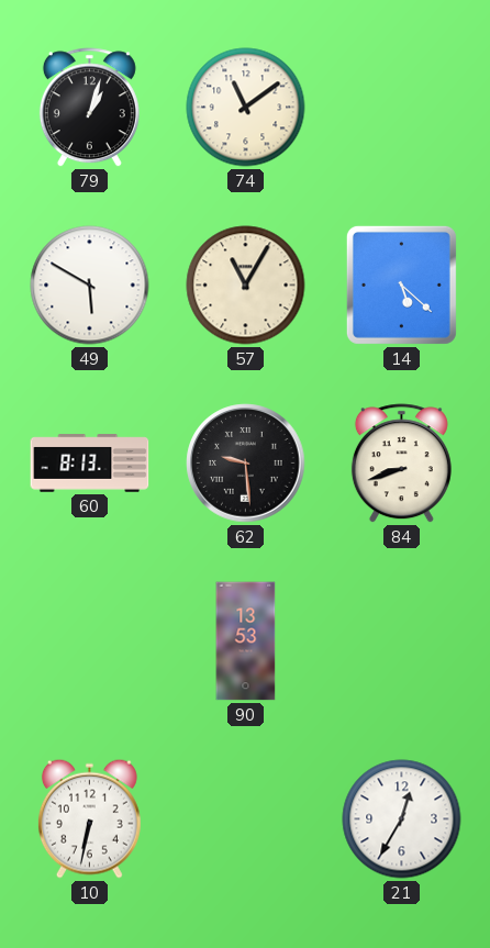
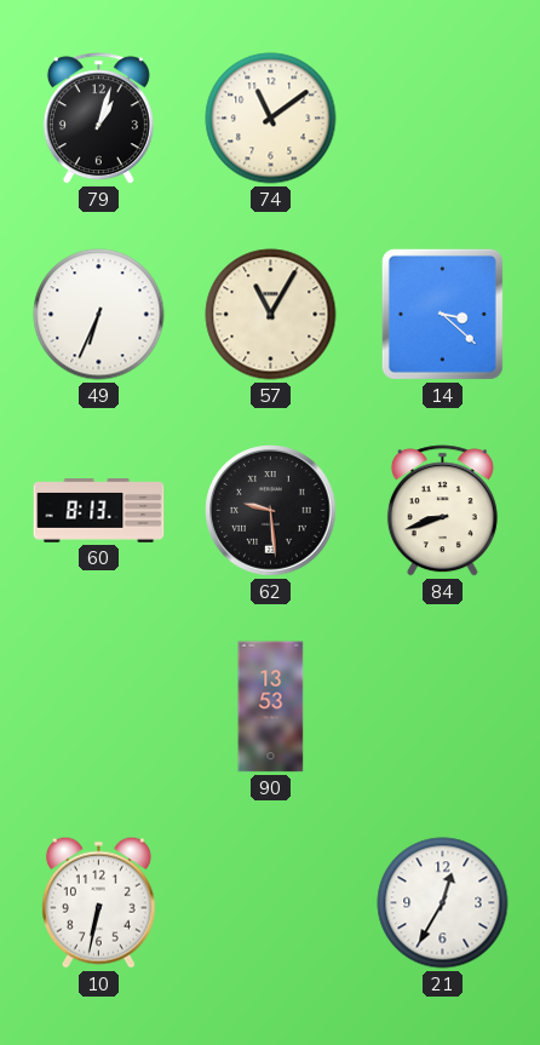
49: 5:50 -> 6:34 (99, 315)
14: 5:22 -> 3:22 (442, 314)
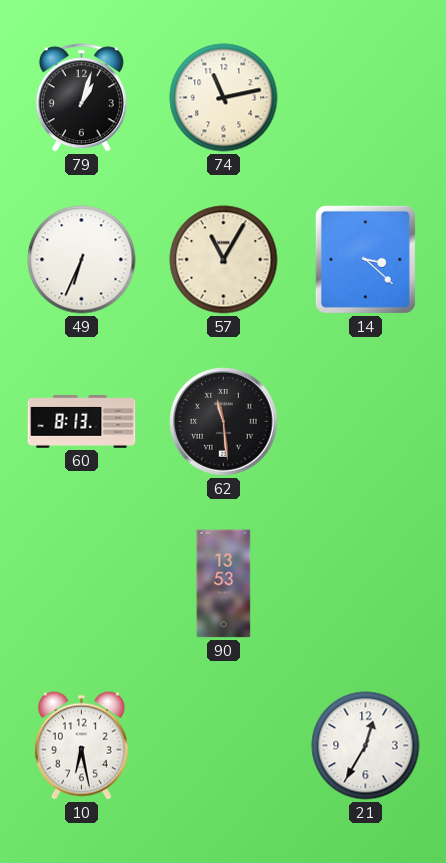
74: 11:09 -> 11:13 (224, 98)
62: 9:29 -> 11:29 (224, 422)
84: 8:42 -> none (442, 511)
10: 6:32 -> 6:28 (81, 745)
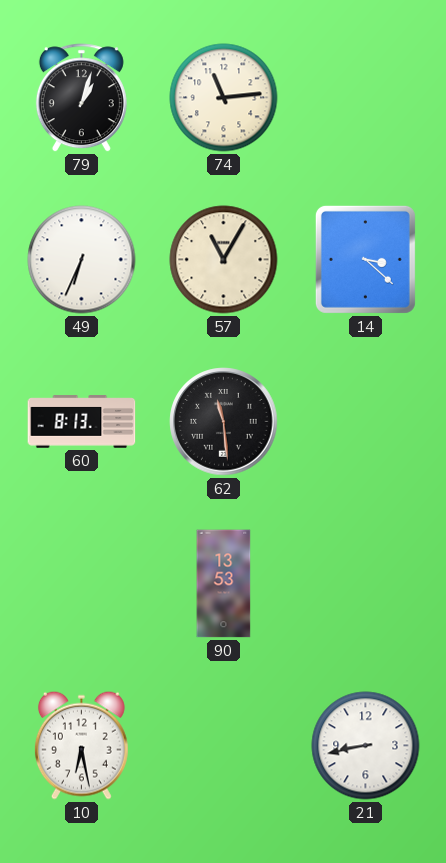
74: 11:13 -> 11:14 (224, 98)
21: 12:35 -> 8:43 (366, 746)
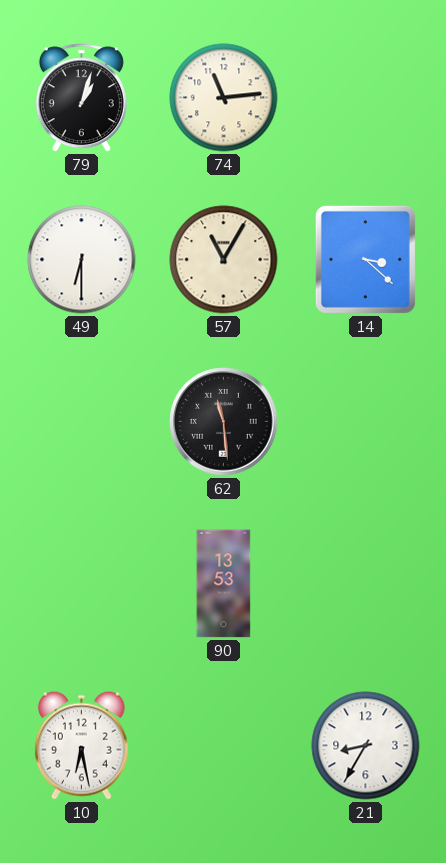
49: 6:34 -> 6:30 (82, 260)
60: 8:13 -> none (82, 422)
21: 8:43 -> 8:35 (366, 746)
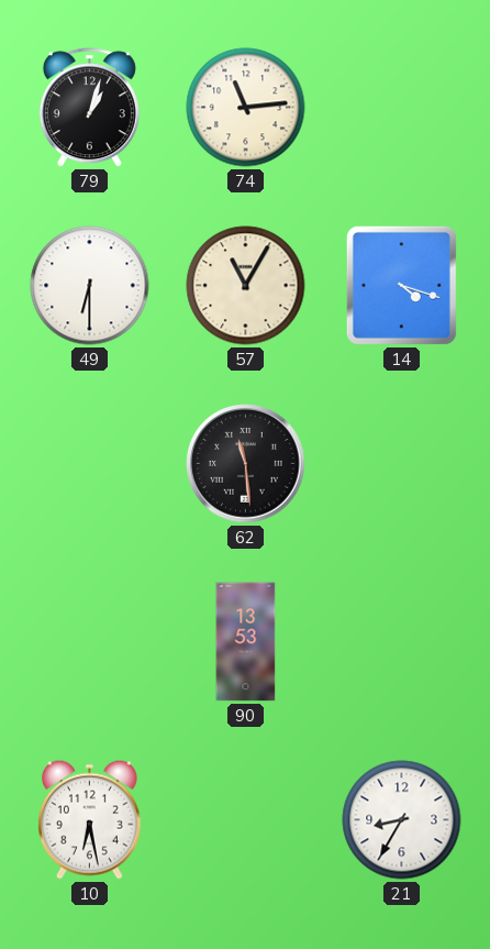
14: 3:22 -> 4:18 (401, 285)
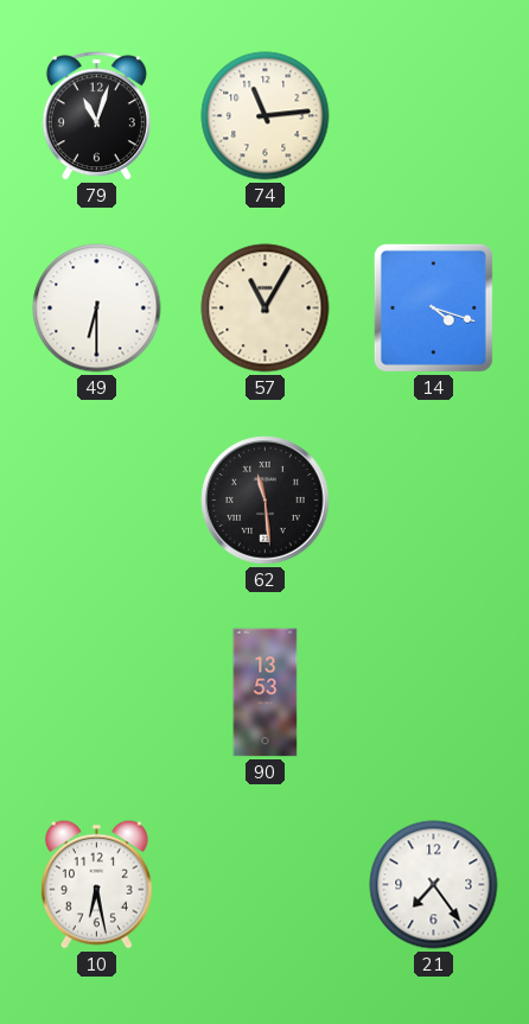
79: 1:03 -> 11:03 (96, 116)
21: 8:35 -> 7:24 (434, 885)
